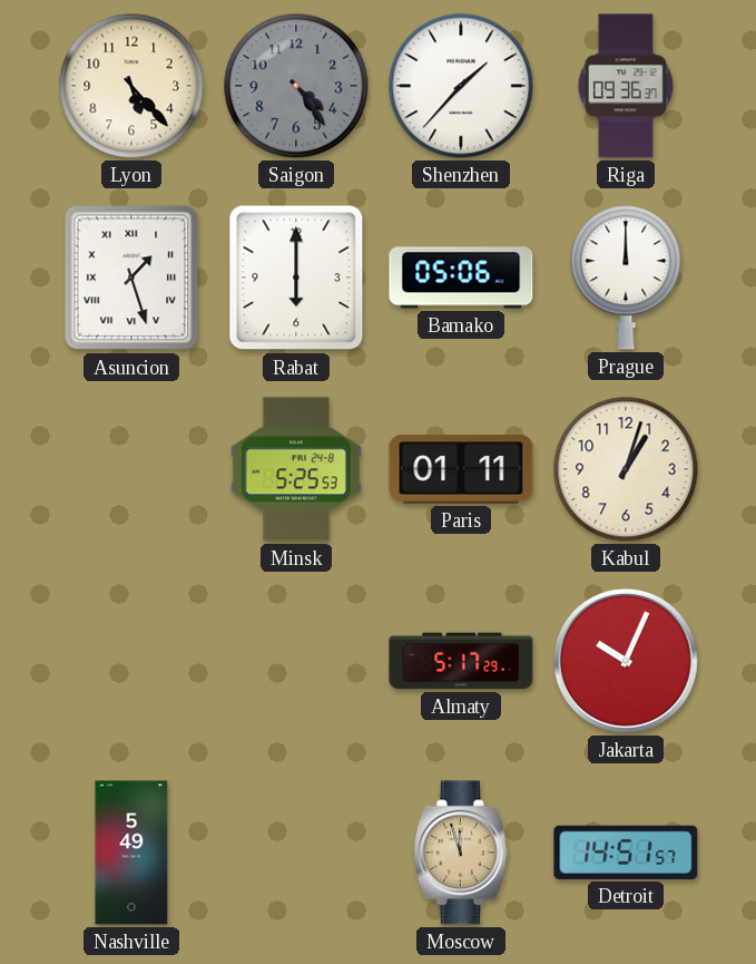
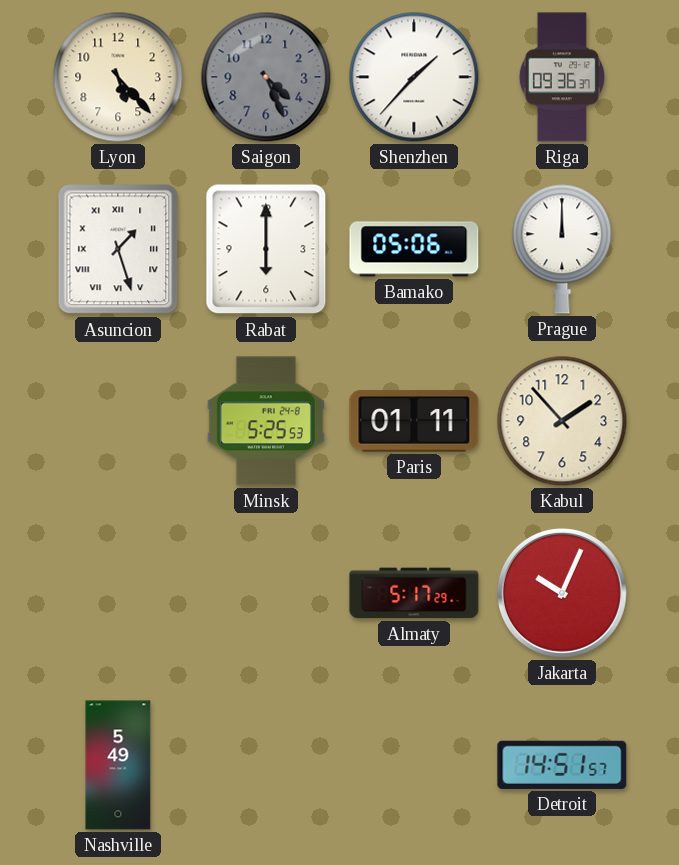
Saigon: 4:24 -> 4:26 (266, 77)
Kabul: 1:03 -> 1:53 (562, 421)
Moscow: 11:57 -> none (461, 853)
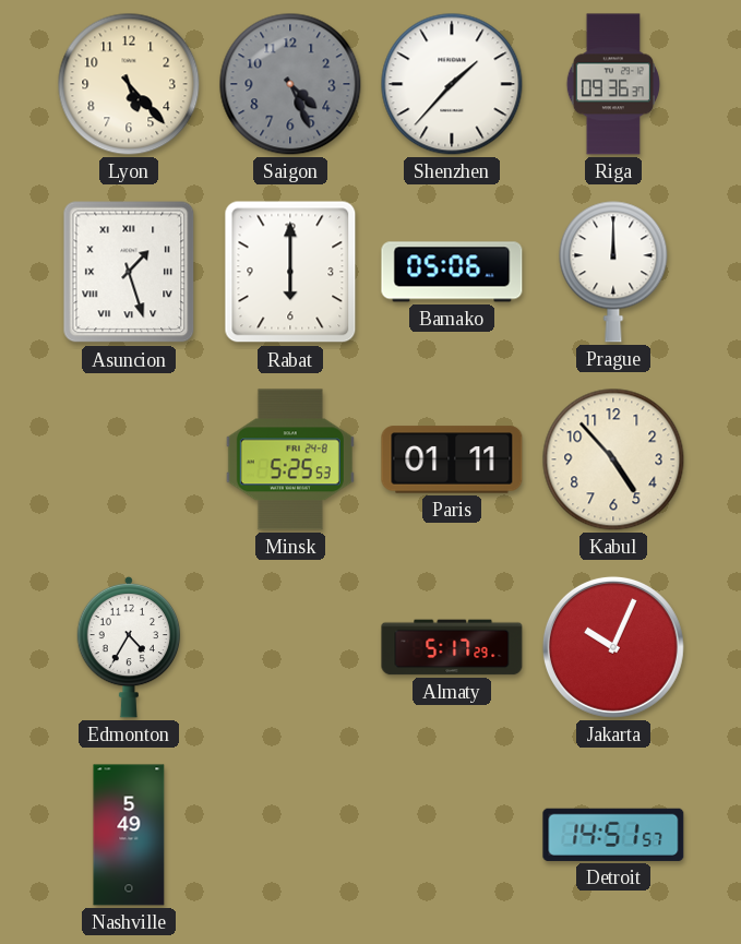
Kabul: 1:53 -> 4:53 (613, 459)
Edmonton: none -> 4:35 (129, 647)
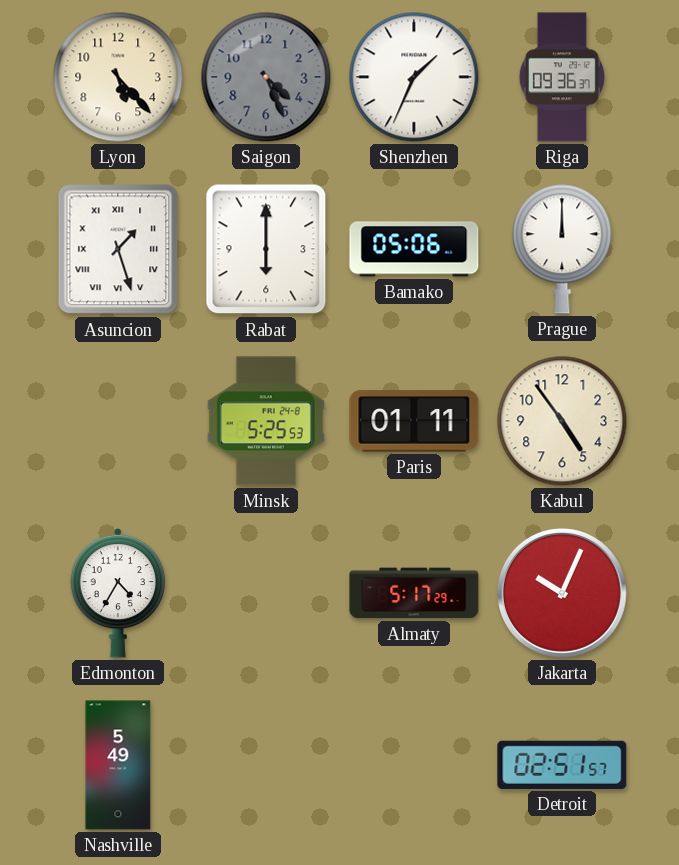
Shenzhen: 1:37 -> 1:34 (414, 77)
Kabul: 4:53 -> 4:54 (562, 421)
Detroit: 14:51 -> 02:51 (562, 765)
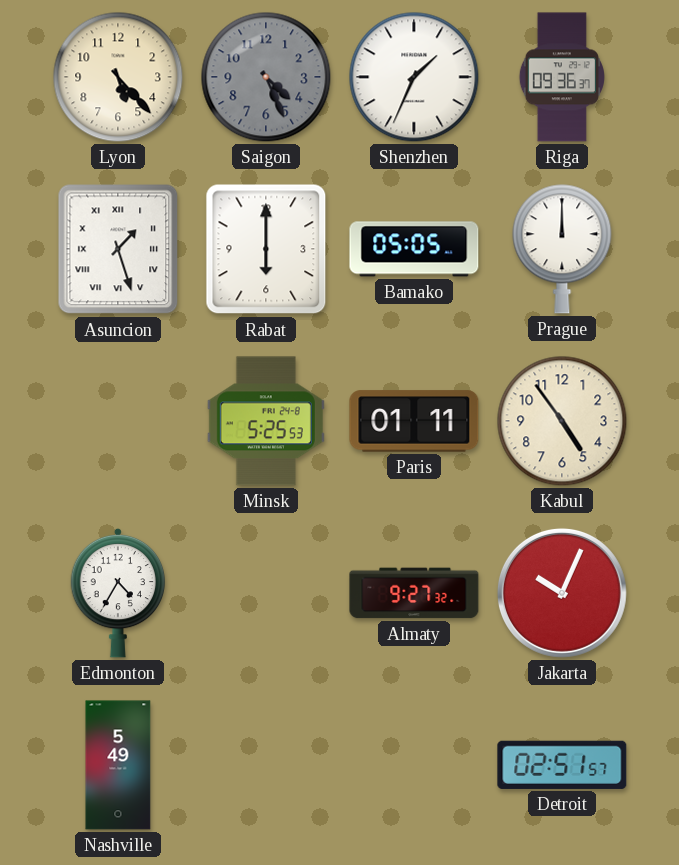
Bamako: 05:06 -> 05:05 (414, 249)
Almaty: 5:17 -> 9:27 (414, 593)
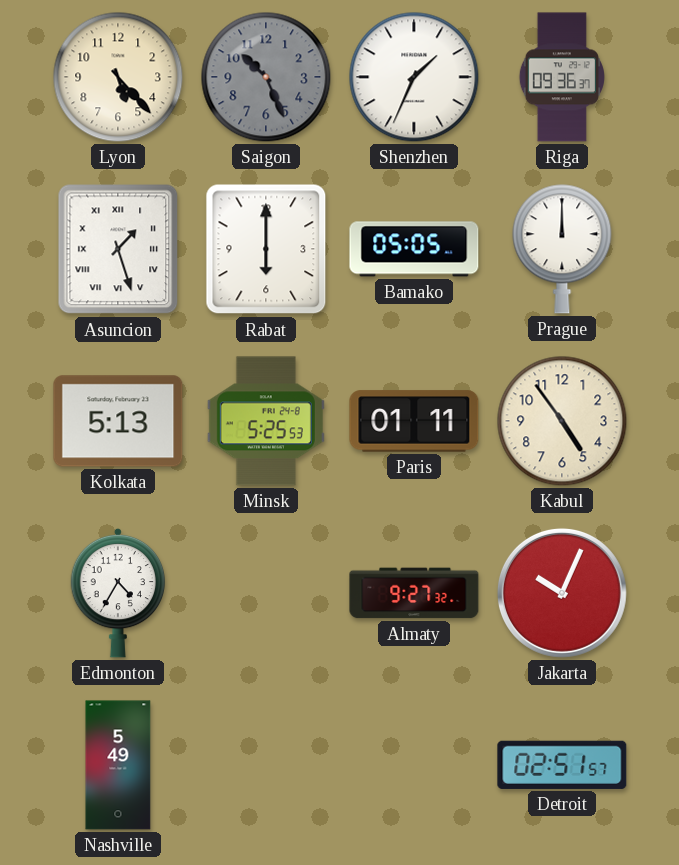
Saigon: 4:26 -> 10:26 (266, 77)
Kolkata: none -> 5:13 (118, 421)
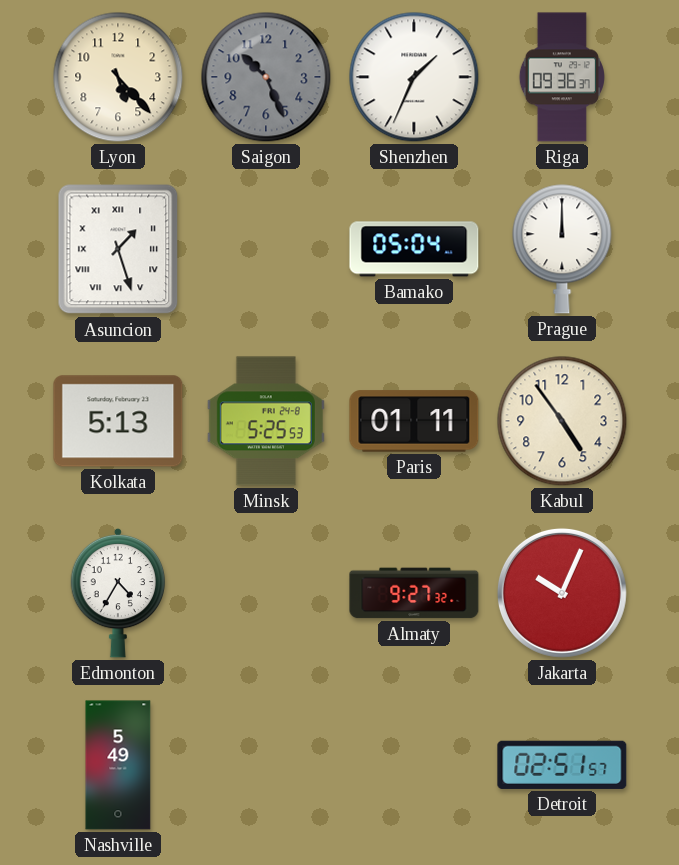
Rabat: 6:00 -> none (266, 249)
Bamako: 05:05 -> 05:04 (414, 249)
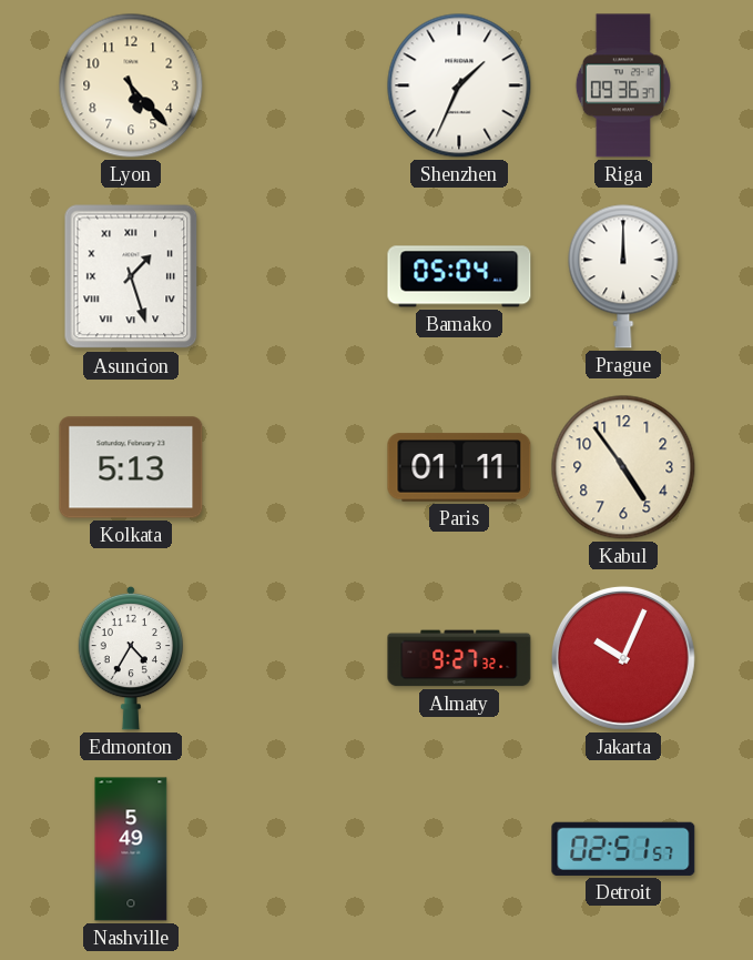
Saigon: 10:26 -> none (266, 77)
Minsk: 5:25 -> none (266, 421)
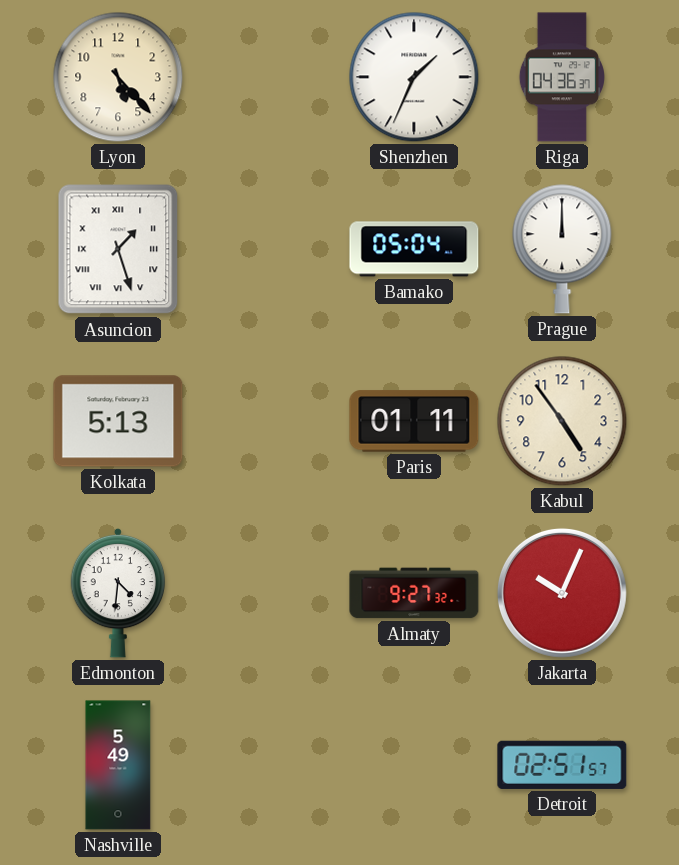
Riga: 09:36 -> 04:36 (562, 77)
Edmonton: 4:35 -> 4:31 (118, 593)
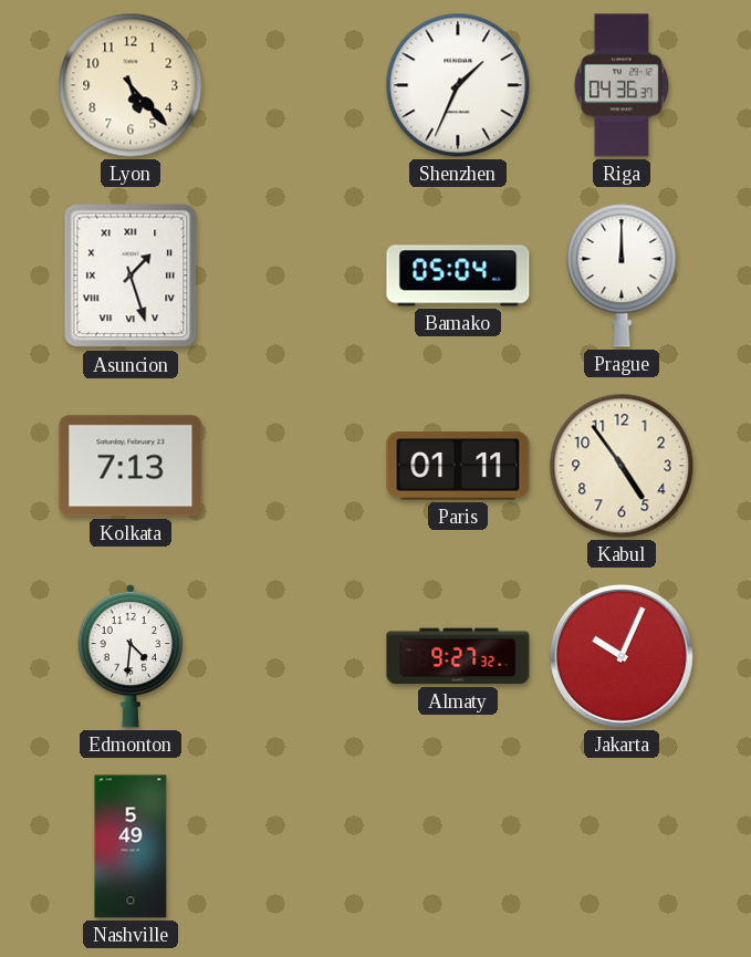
Kolkata: 5:13 -> 7:13 (131, 466)
Detroit: 02:51 -> none (562, 765)
